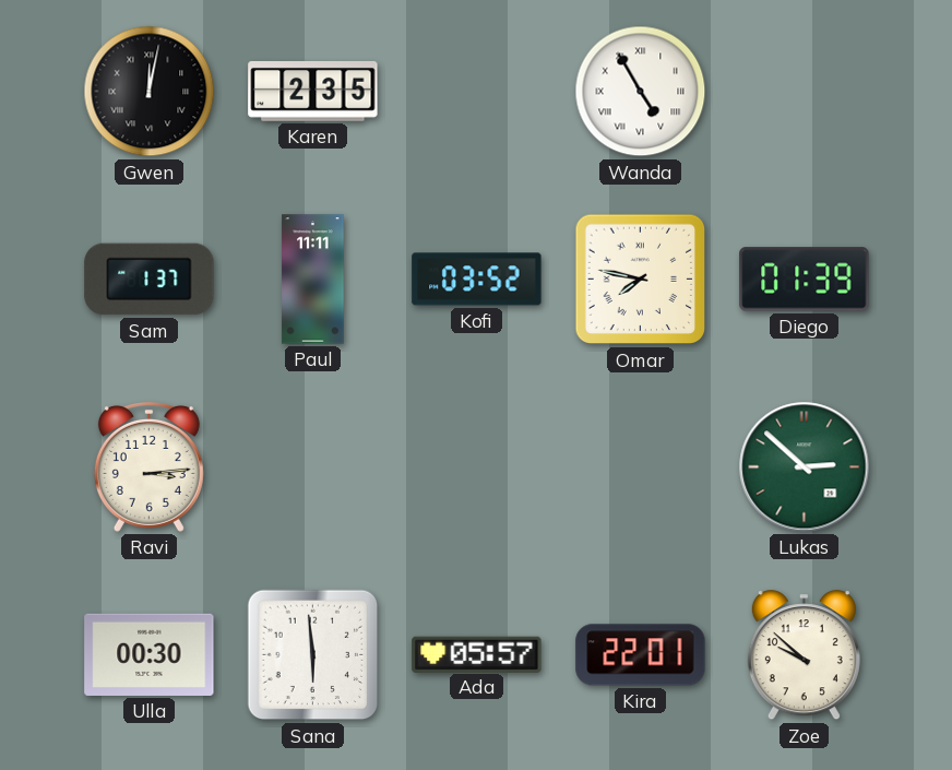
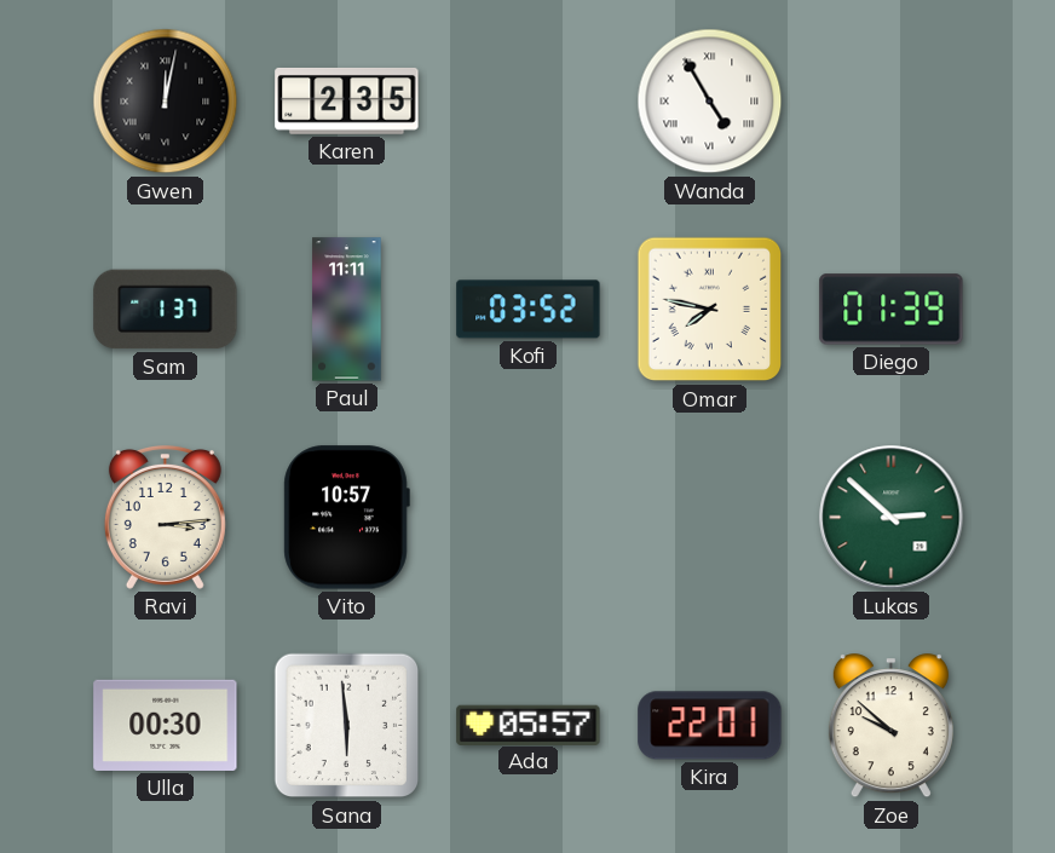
Vito: none -> 10:57 (346, 518)
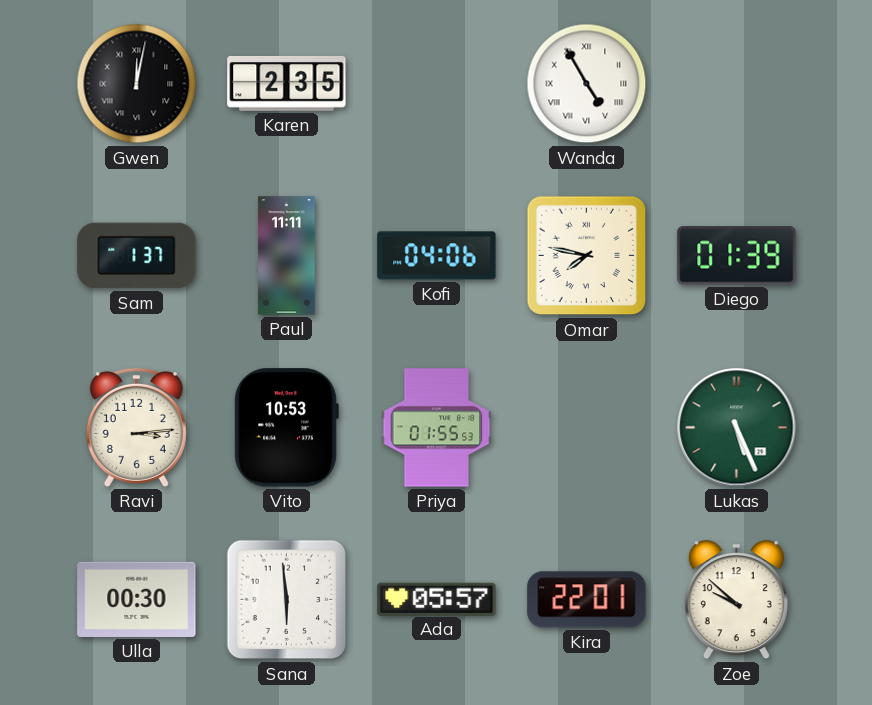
Kofi: 03:52 -> 04:06 (437, 256)
Vito: 10:57 -> 10:53 (286, 428)
Priya: none -> 01:55 (437, 428)
Lukas: 2:52 -> 5:26 (737, 428)
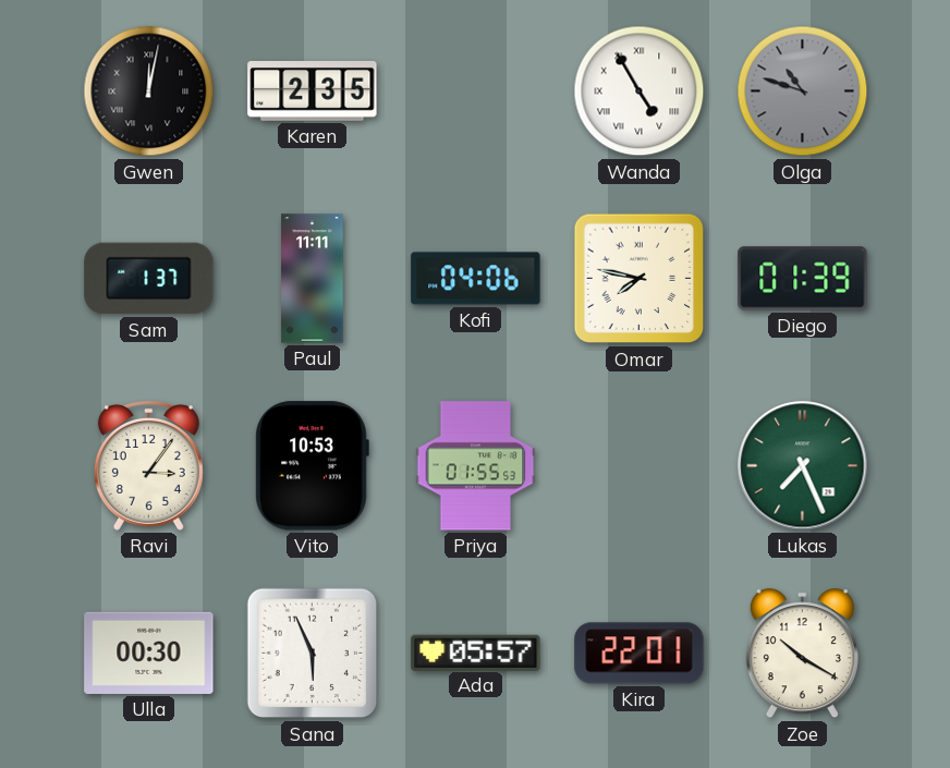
Olga: none -> 10:48 (803, 92)
Ravi: 3:14 -> 3:06 (148, 465)
Lukas: 5:26 -> 7:26 (803, 466)
Sana: 5:59 -> 5:56 (313, 654)
Zoe: 9:52 -> 10:20 (802, 654)
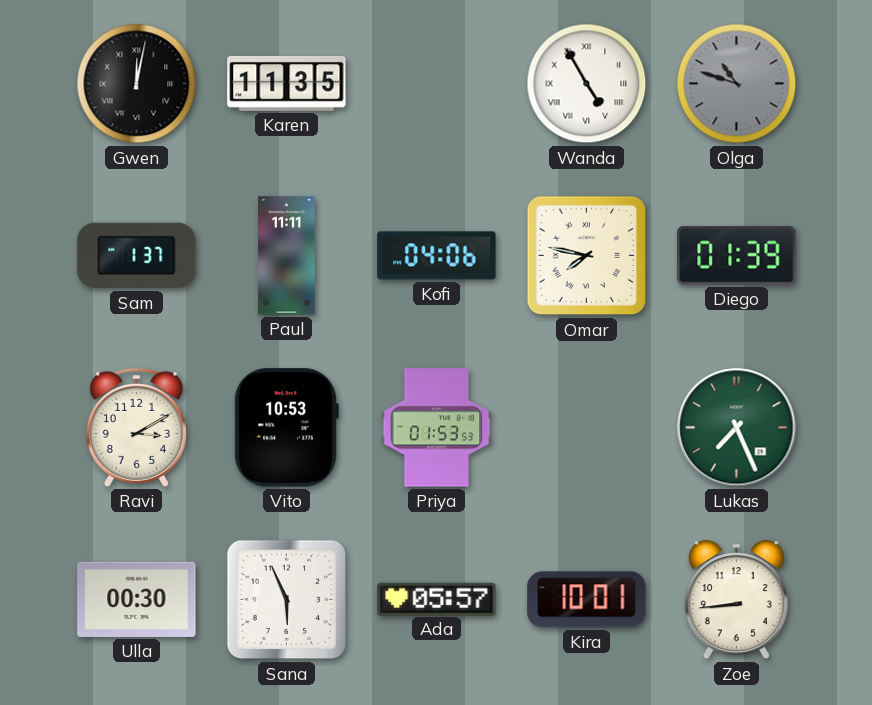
Karen: 2:35 -> 11:35 (287, 83)
Ravi: 3:06 -> 3:10 (136, 427)
Priya: 01:55 -> 01:53 (437, 428)
Kira: 22:01 -> 10:01 (587, 600)
Zoe: 10:20 -> 8:44 (736, 600)
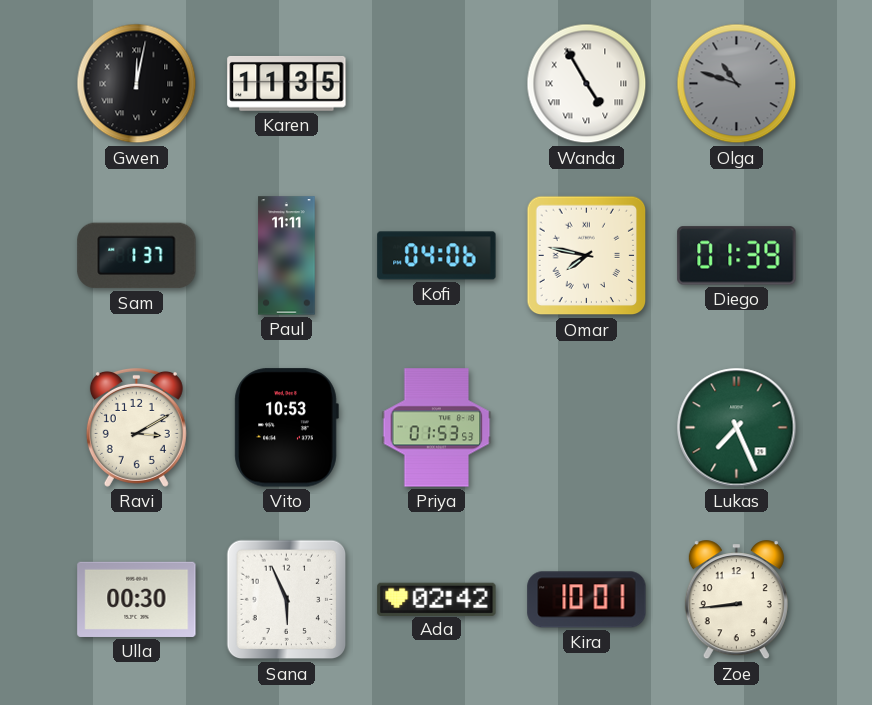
Ada: 05:57 -> 02:42 (437, 599)
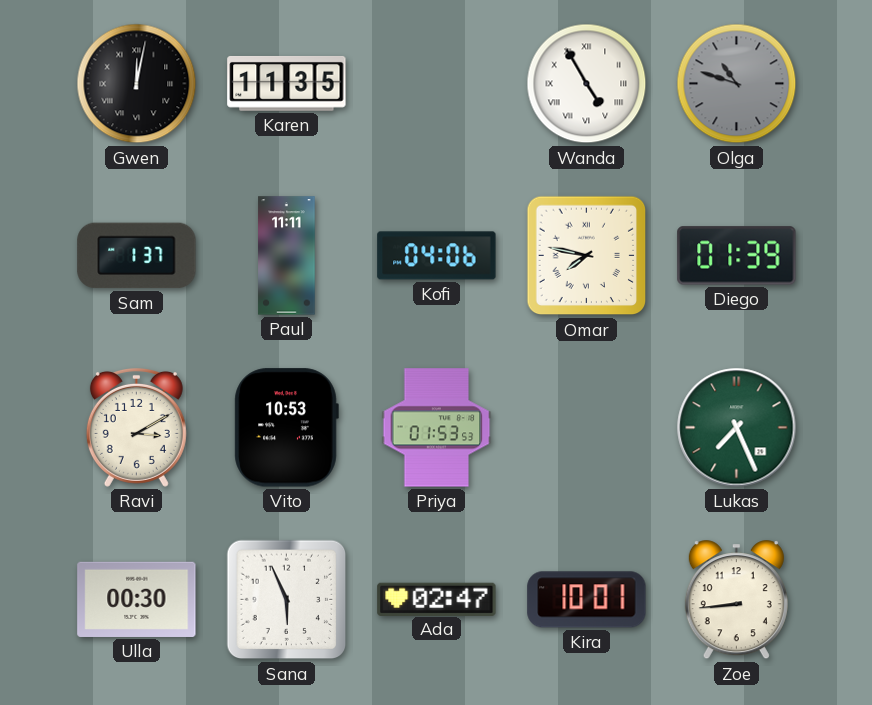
Ada: 02:42 -> 02:47 (437, 599)
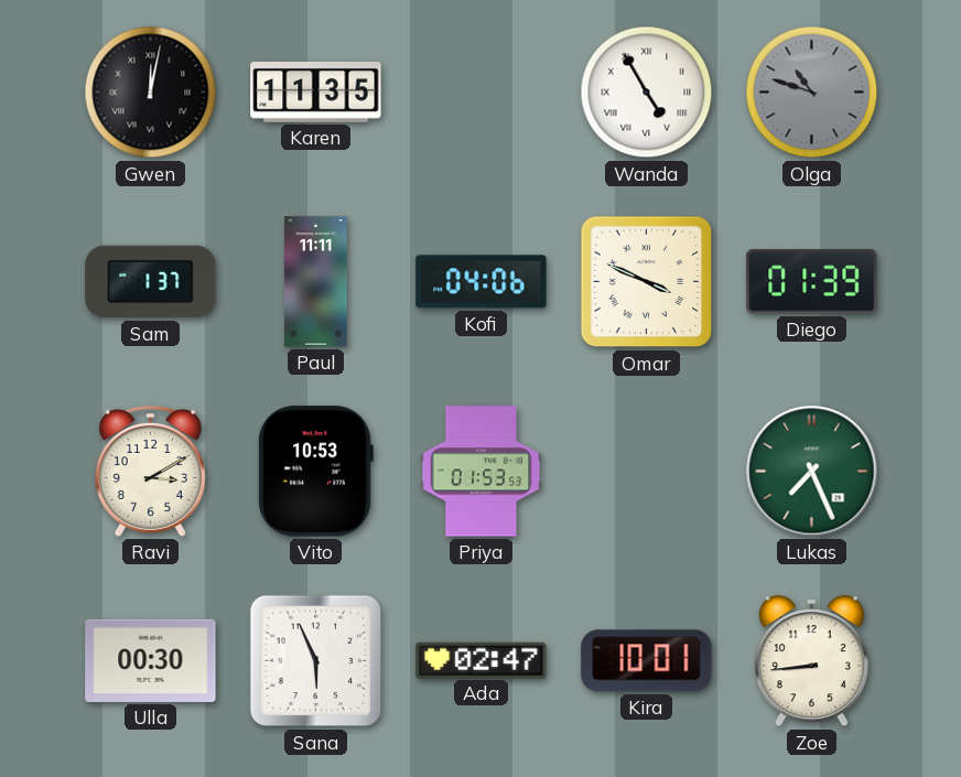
Omar: 7:47 -> 3:49 (647, 282)
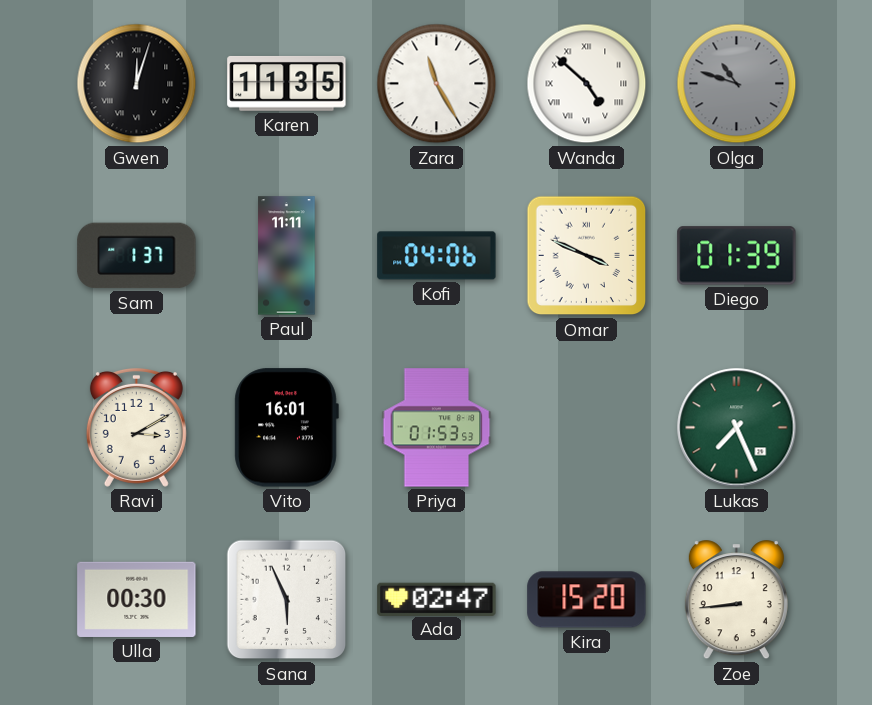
Gwen: 12:02 -> 12:03 (137, 84)
Zara: none -> 11:25 (437, 84)
Wanda: 4:55 -> 4:52 (587, 84)
Vito: 10:53 -> 16:01 (286, 428)
Kira: 10:01 -> 15:20 (587, 600)
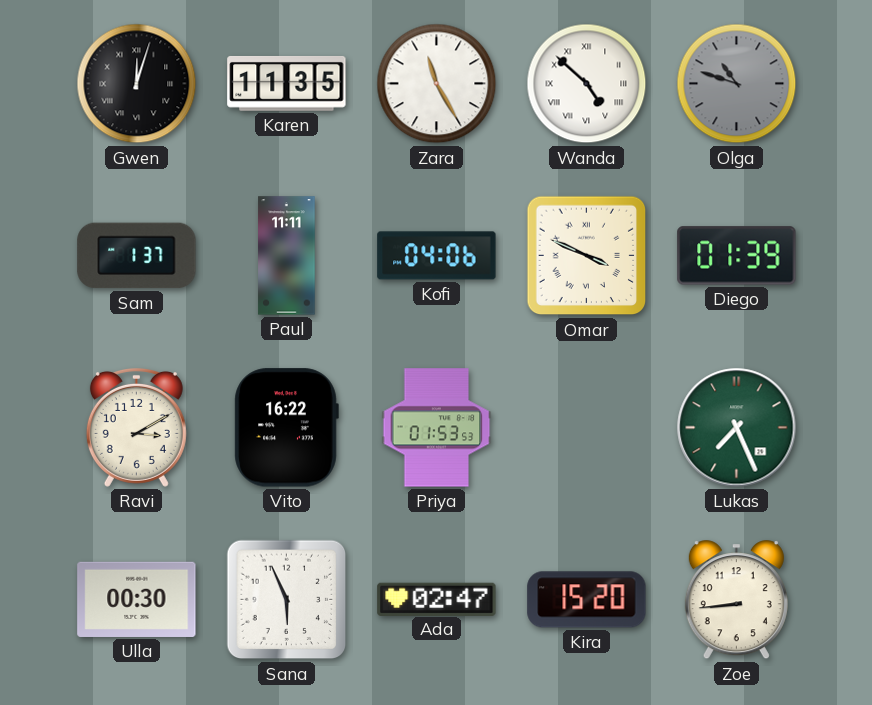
Vito: 16:01 -> 16:22 (286, 428)
